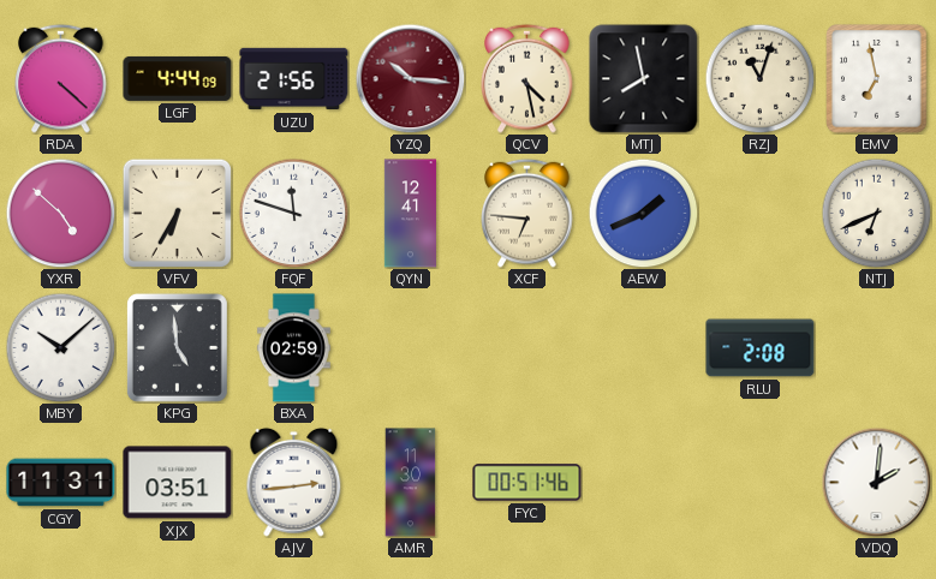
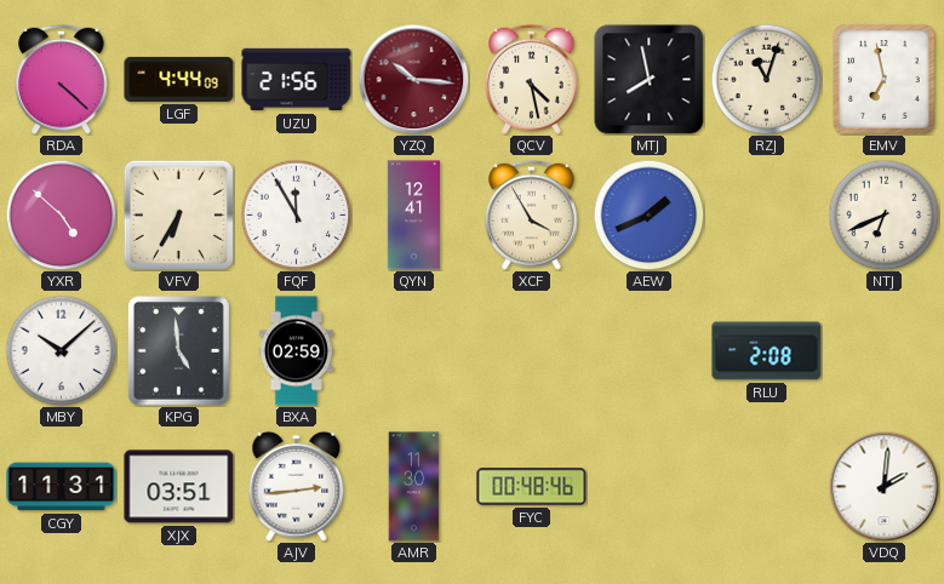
FQF: 11:48 -> 11:55 (296, 214)
XCF: 6:46 -> 3:55 (532, 214)
FYC: 00:51 -> 00:48 (532, 487)
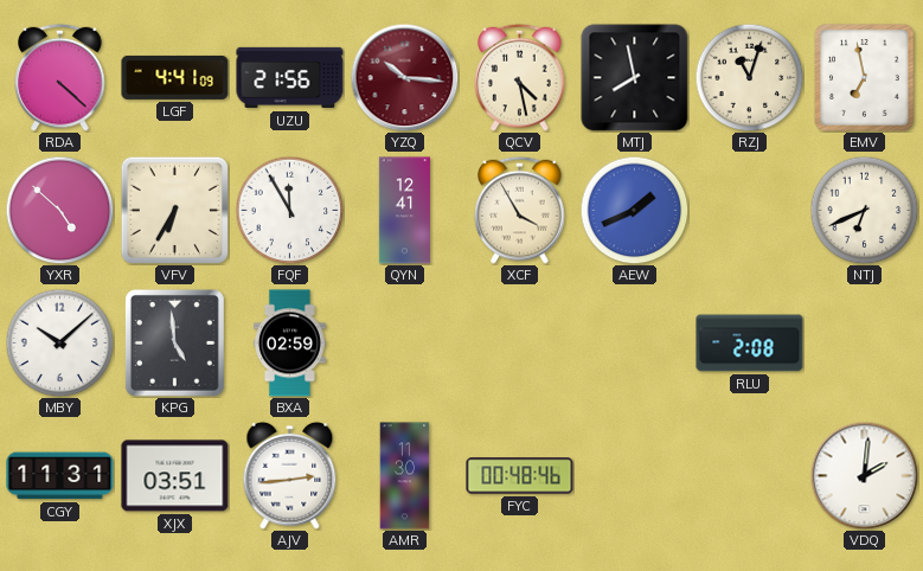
LGF: 4:44 -> 4:41 (175, 77)
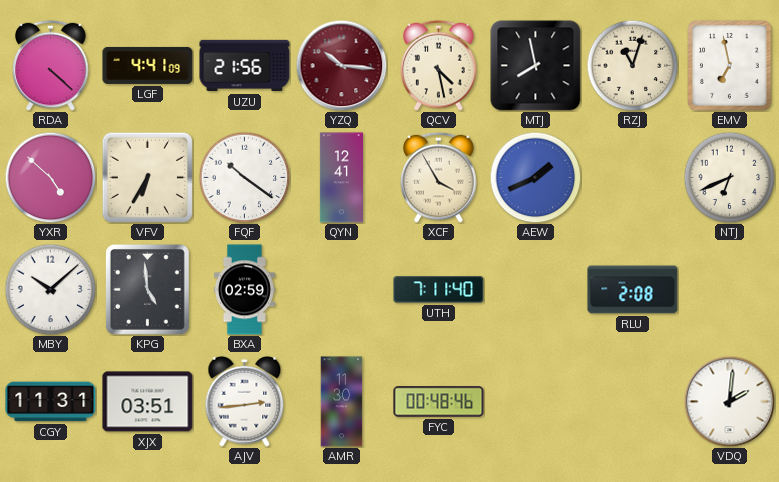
FQF: 11:55 -> 10:21 (244, 177)
UTH: none -> 7:11 (439, 290)
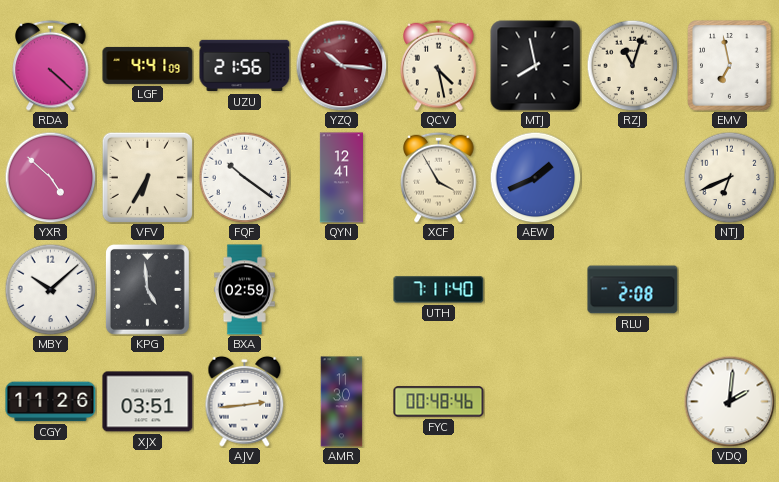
CGY: 11:31 -> 11:26 (51, 402)
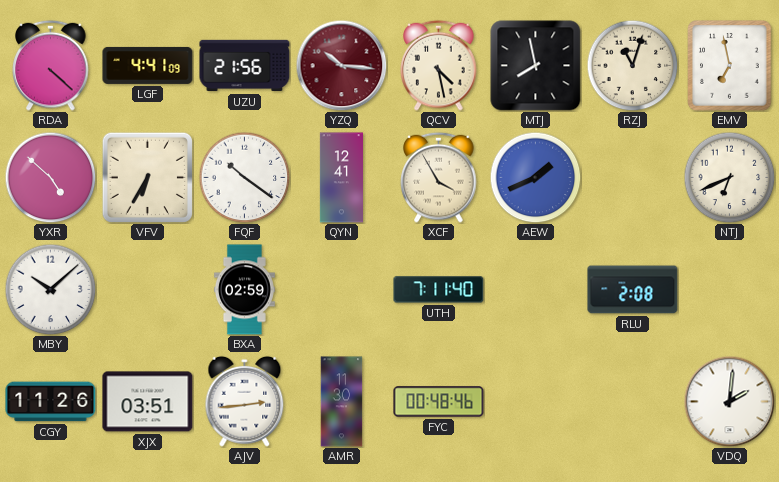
KPG: 4:59 -> none (147, 289)
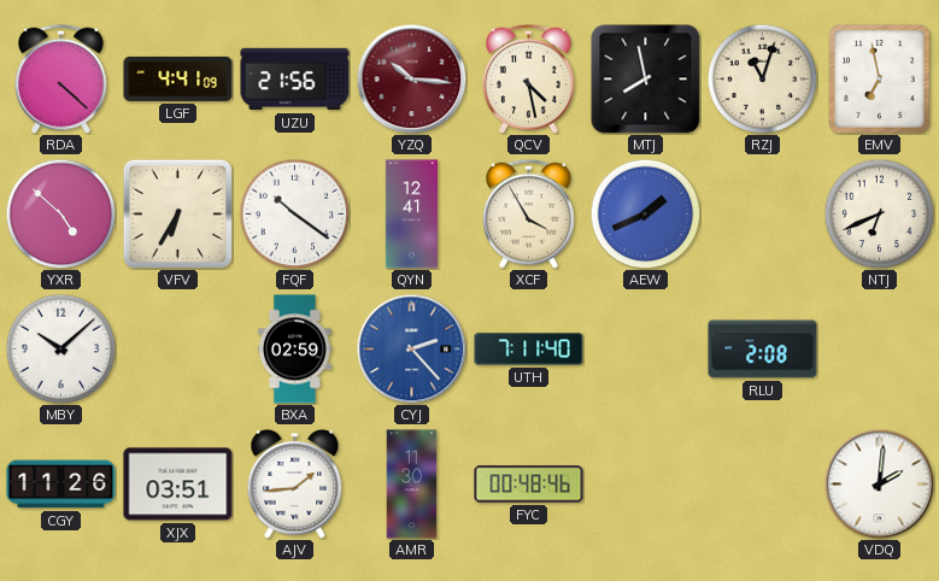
CYJ: none -> 2:23 (411, 348)
AJV: 2:44 -> 1:44 (295, 483)
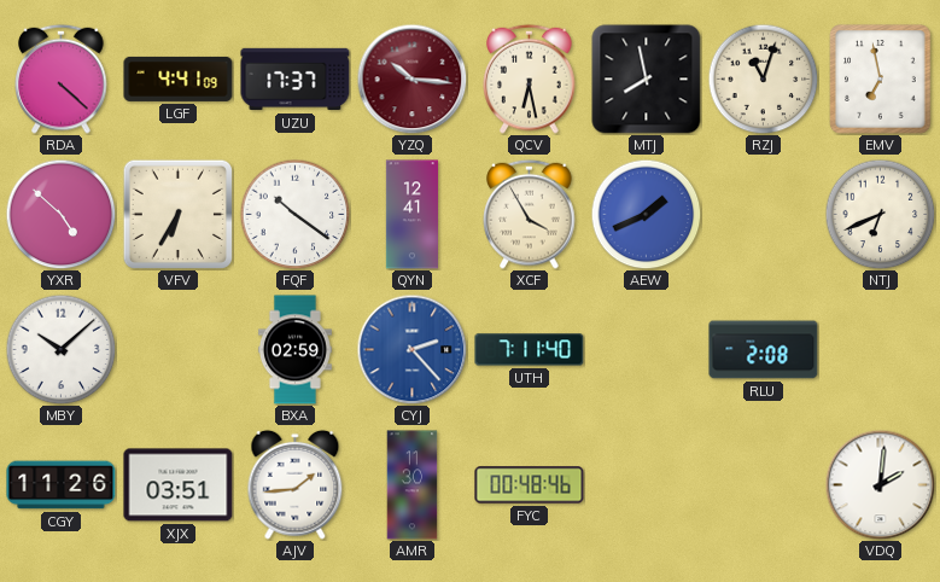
UZU: 21:56 -> 17:37 (296, 80)
QCV: 4:28 -> 6:28 (530, 78)
